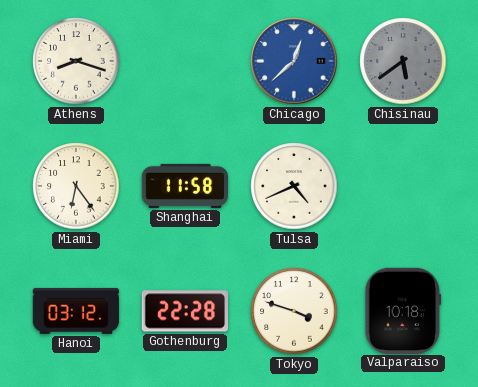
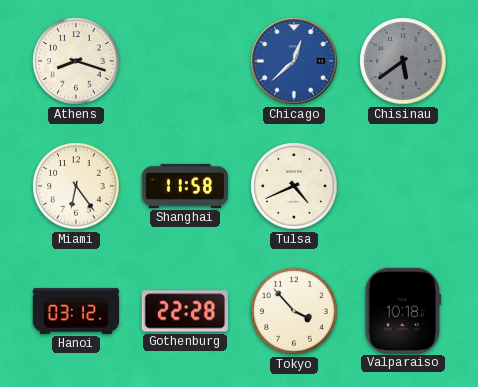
Tokyo: 3:48 -> 3:53 (294, 311)
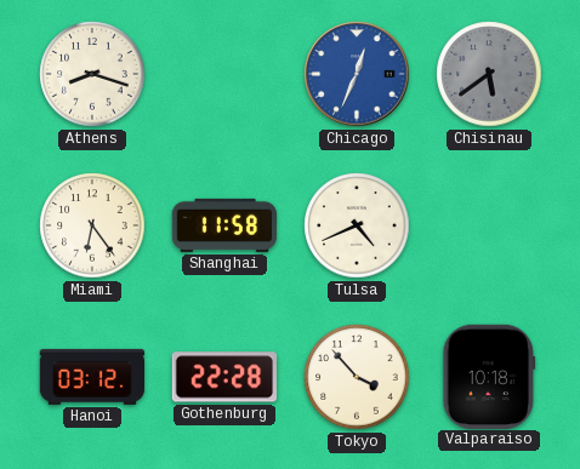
Chicago: 12:38 -> 12:34 (357, 74)
